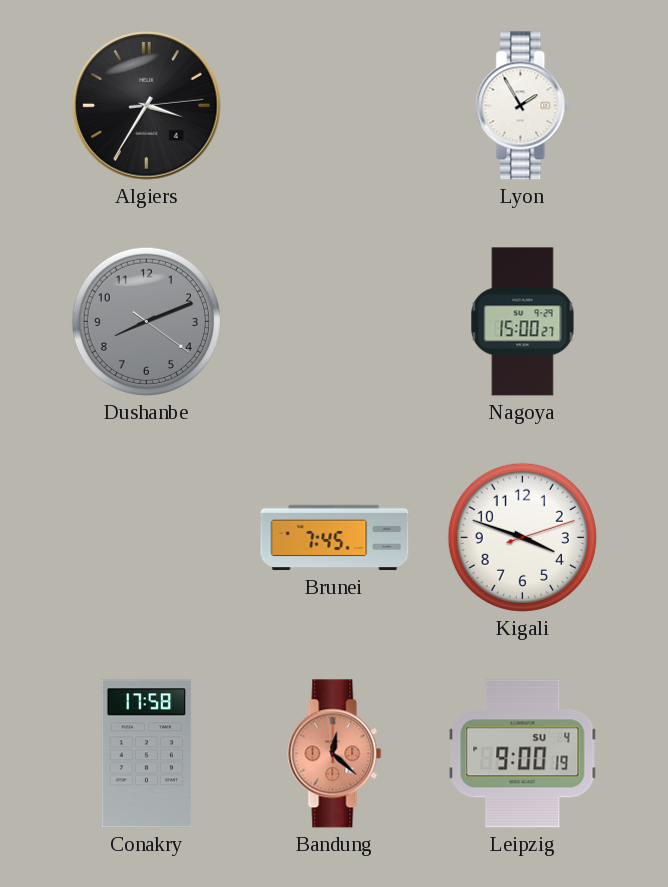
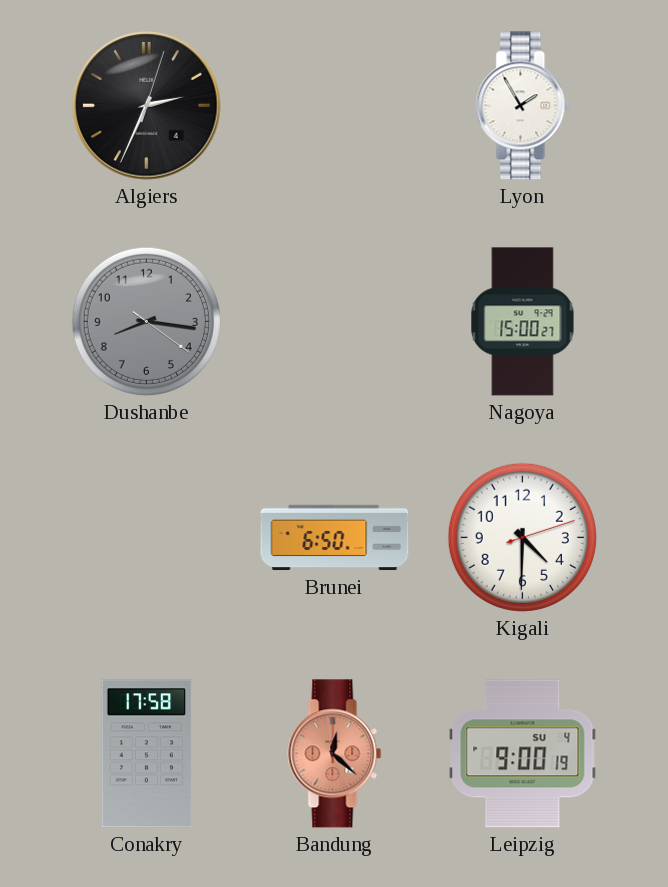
Algiers: 3:35 -> 2:34 (147, 106)
Dushanbe: 8:11 -> 8:16 (146, 321)
Brunei: 7:45 -> 6:50 (335, 538)
Kigali: 3:48 -> 4:30 (522, 537)
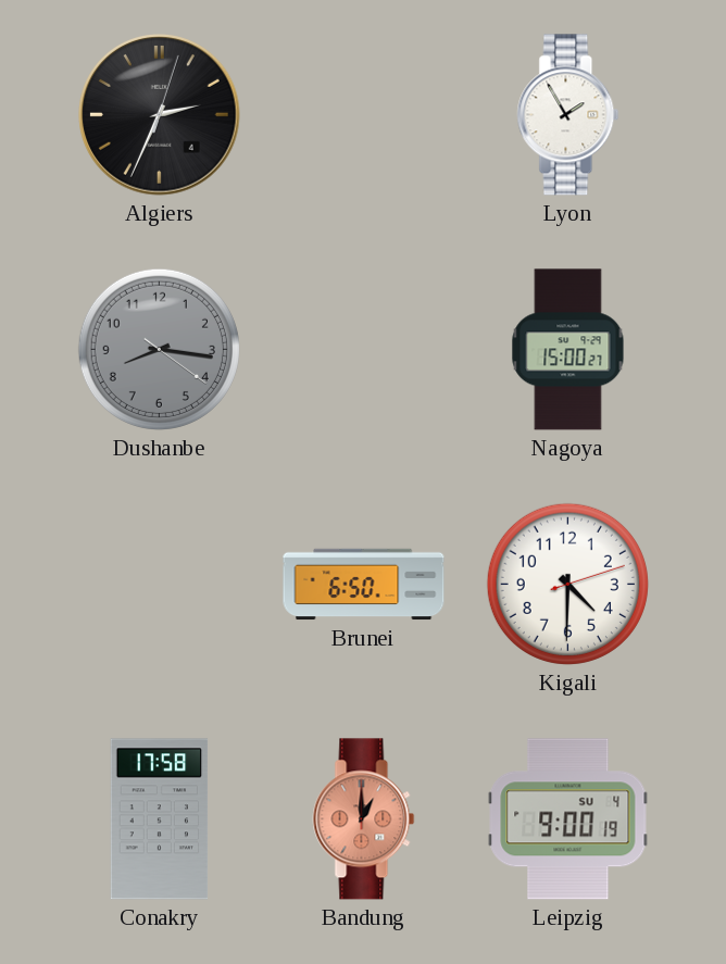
Bandung: 12:22 -> 1:00 (364, 819)
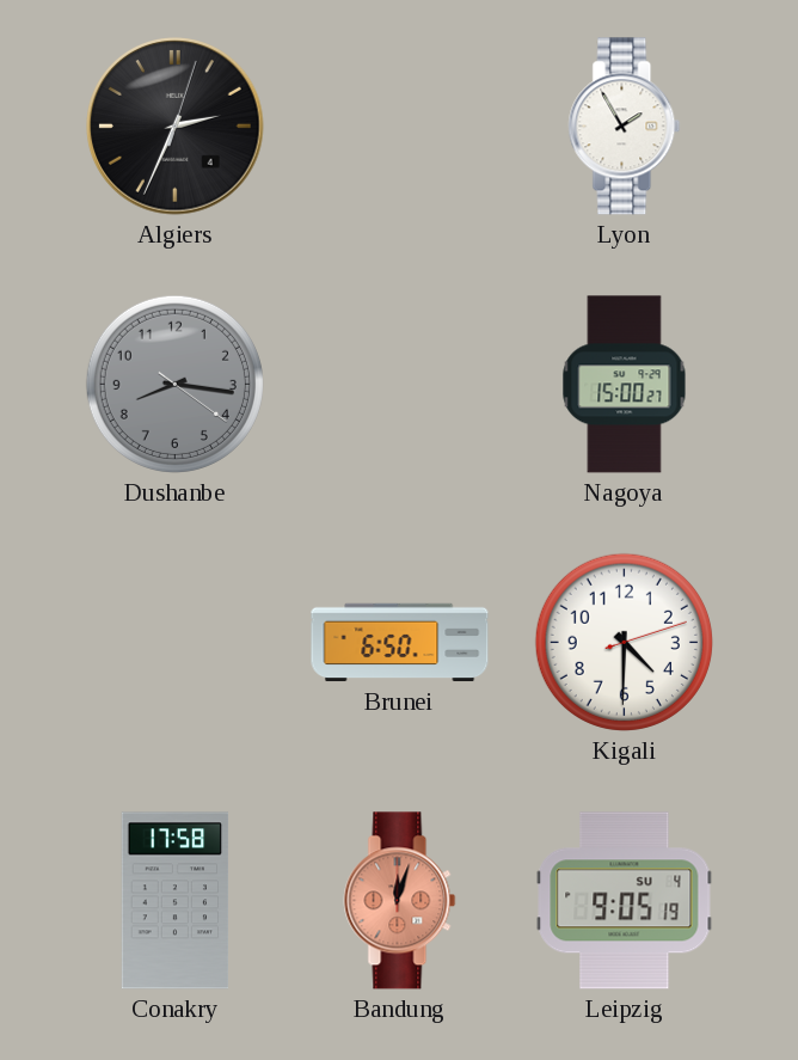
Bandung: 1:00 -> 12:03 (400, 901)
Leipzig: 9:00 -> 9:05 (625, 901)
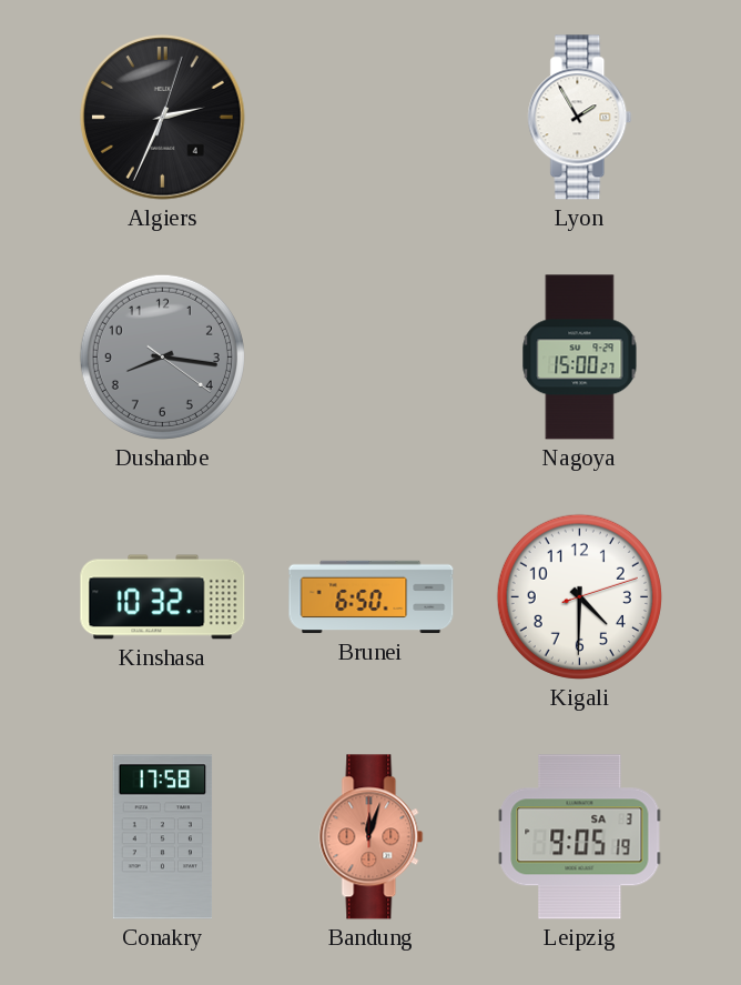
Kinshasa: none -> 10:32 (163, 597)
Leipzig date: SU 4 -> SA 3 (580, 837)
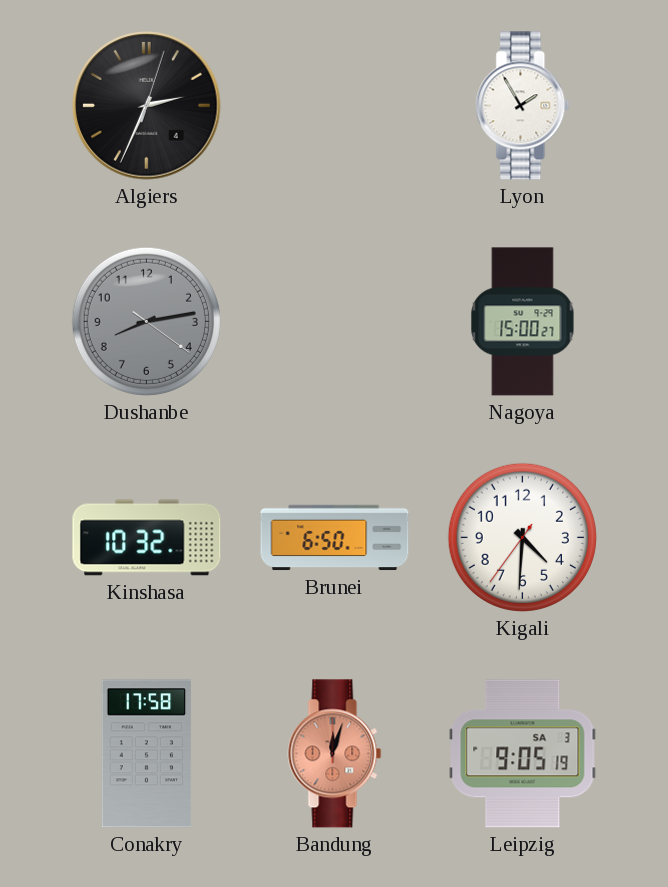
Dushanbe: 8:16 -> 8:13 (146, 321)
Kigali: 4:30:12 -> 4:30:36 (522, 537)
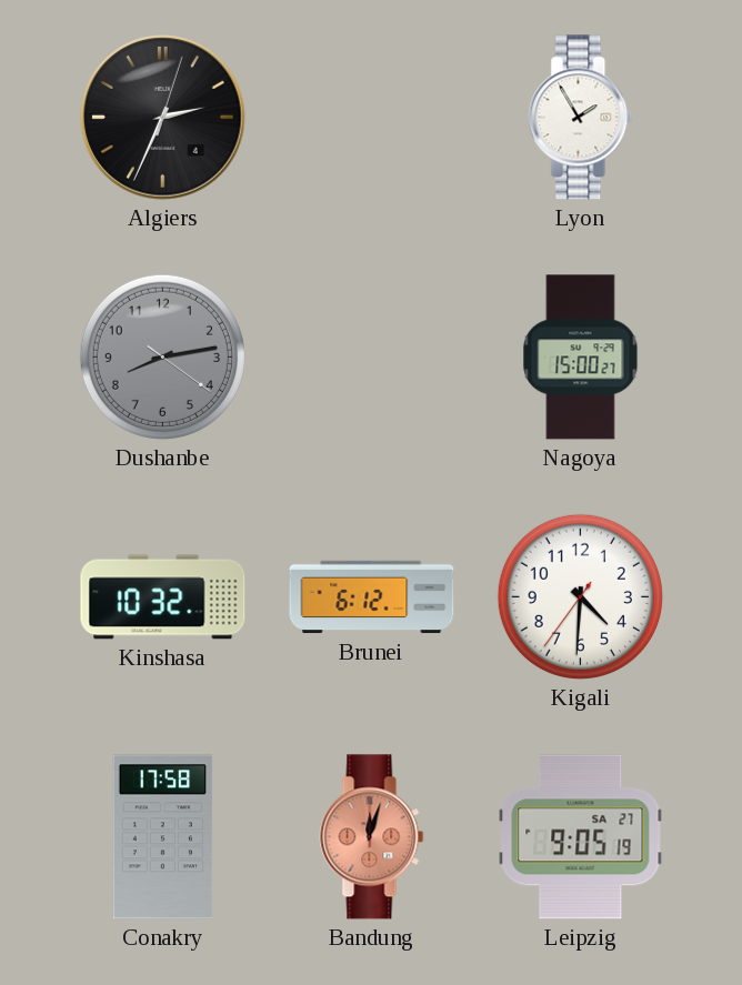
Brunei: 6:50 -> 6:12 (372, 597)
Leipzig date: SA 3 -> SA 27 (581, 837)
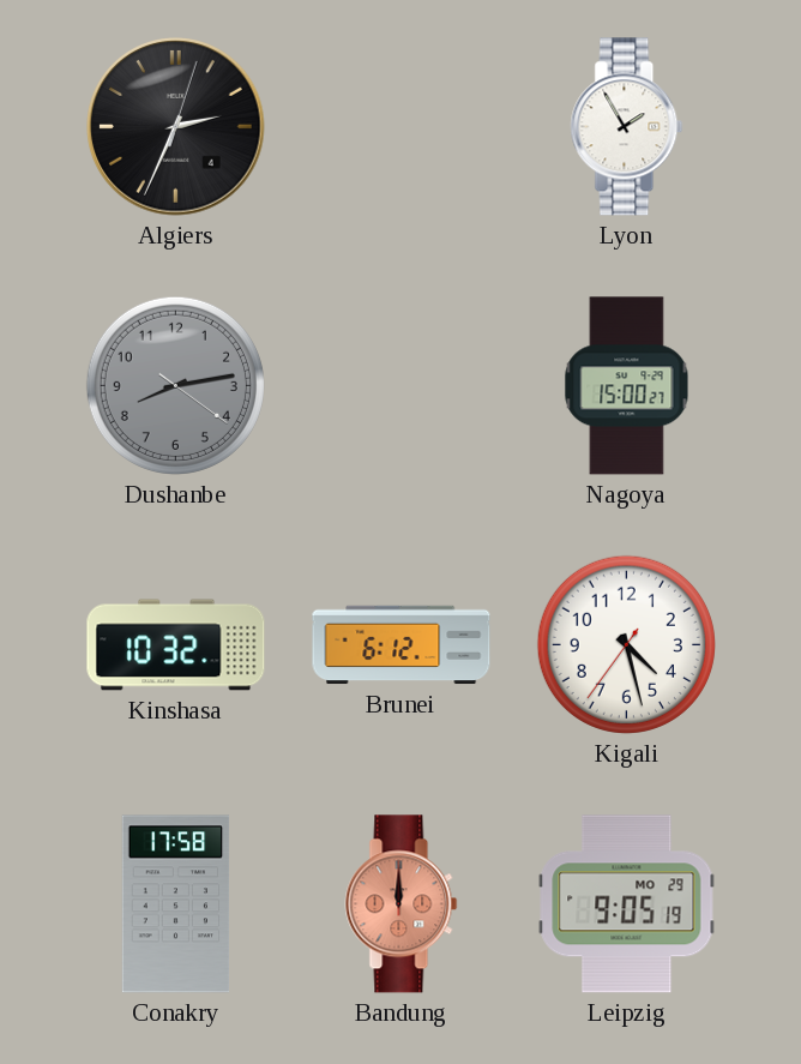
Kigali: 4:30 -> 4:27 (626, 644)
Bandung: 12:03 -> 12:00 (402, 904)
Leipzig date: SA 27 -> MO 29 (627, 904)
